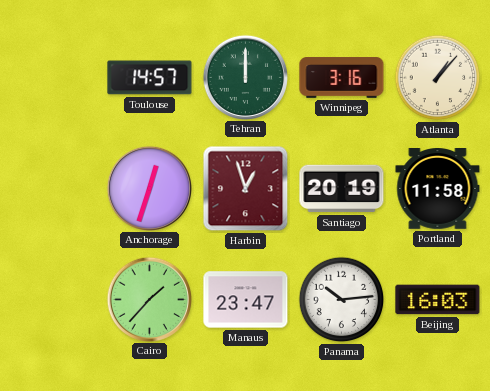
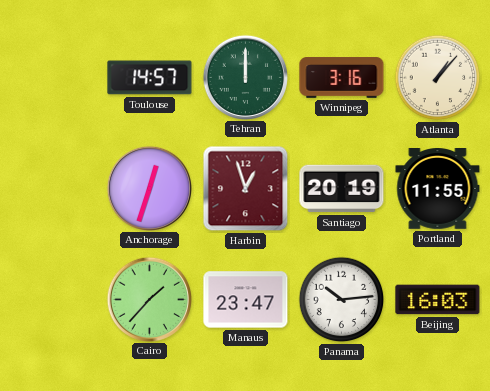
Portland: 11:58 -> 11:55 (438, 189)
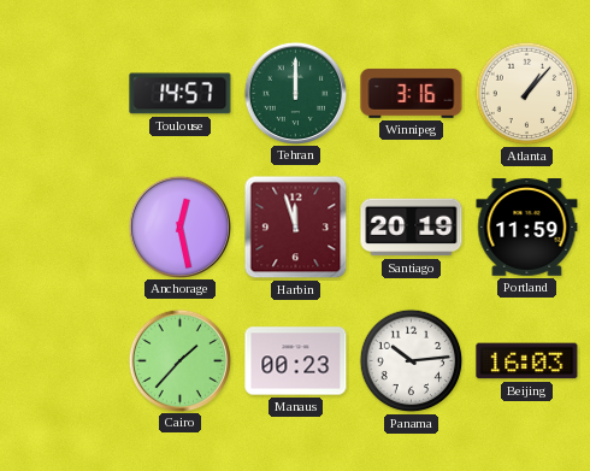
Anchorage: 12:33 -> 12:28 (179, 226)
Harbin: 12:57 -> 11:57 (296, 228)
Portland: 11:55 -> 11:59 (527, 228)
Manaus: 23:47 -> 00:23 (296, 361)
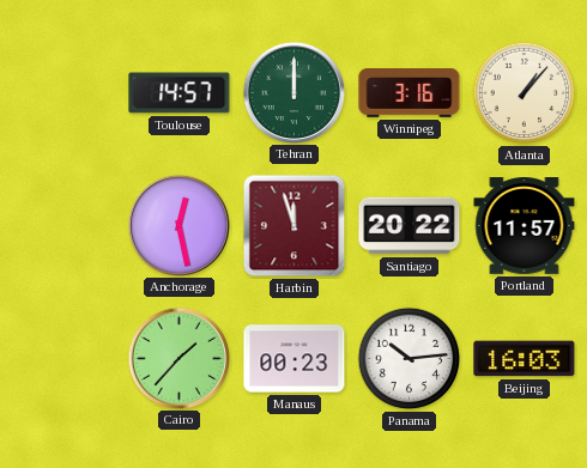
Santiago: 20:19 -> 20:22 (410, 226)
Portland: 11:59 -> 11:57 (525, 226)
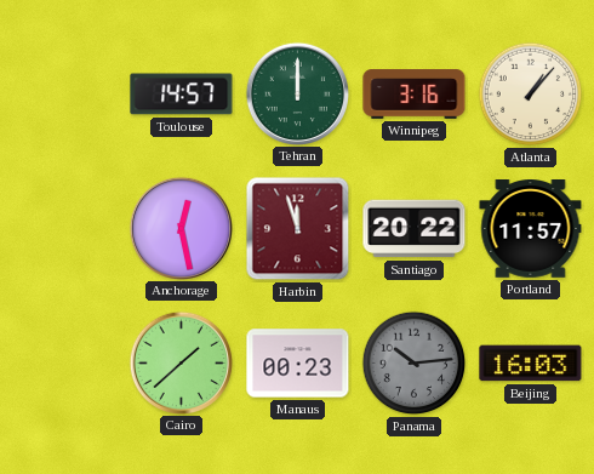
Cairo: 1:37 -> 1:38 (181, 362)
Panama dial: white -> grey (415, 364)
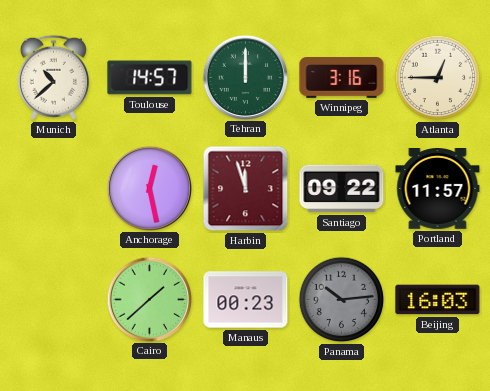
Munich: none -> 10:38 (53, 77)
Atlanta: 1:07 -> 12:45 (438, 78)
Santiago: 20:22 -> 09:22 (342, 189)
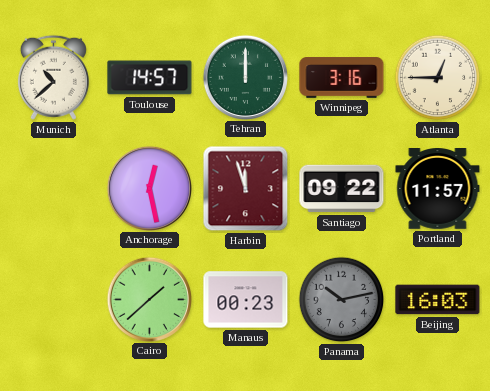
Panama: 10:14 -> 10:13 (342, 300)
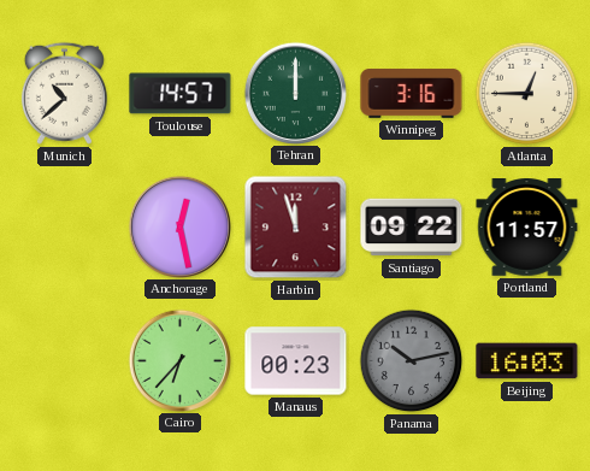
Cairo: 1:38 -> 6:37 (179, 360)
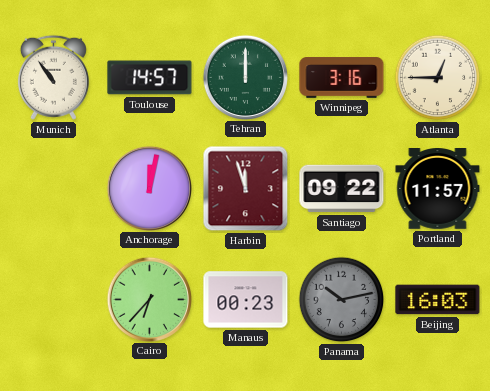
Munich: 10:38 -> 10:54 (53, 77)
Anchorage: 12:28 -> 12:02 (149, 188)
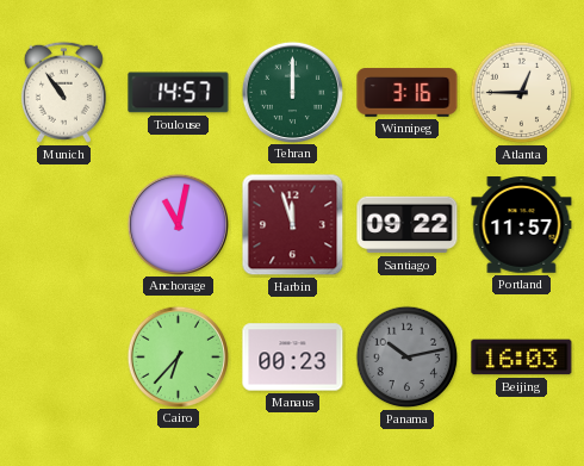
Anchorage: 12:02 -> 11:02 (178, 224)
